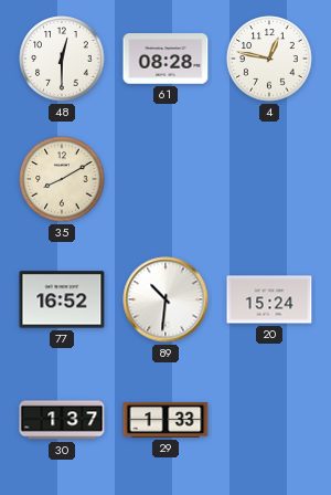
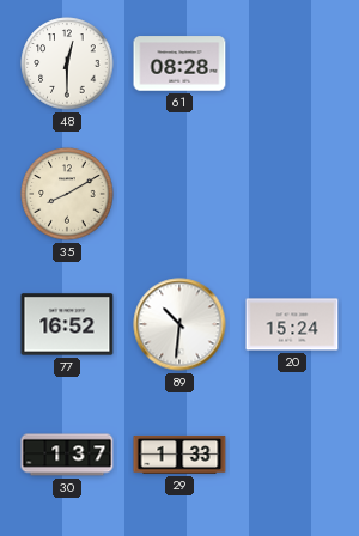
4: 12:47 -> none (269, 59)
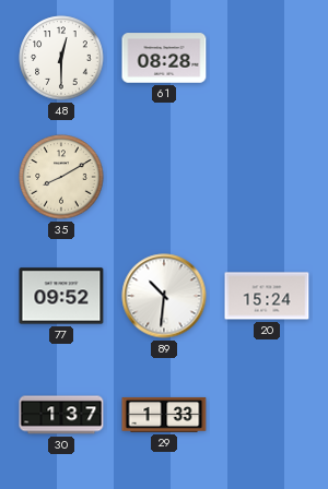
77: 16:52 -> 09:52 (61, 296)
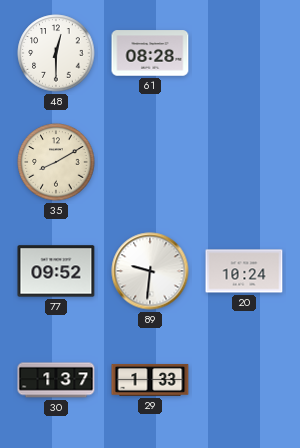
89: 10:31 -> 9:31 (150, 271)
20: 15:24 -> 10:24 (244, 271)
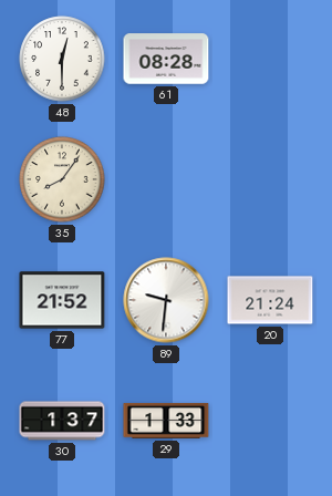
35: 8:10 -> 8:06 (62, 179)
77: 09:52 -> 21:52 (62, 300)
20: 10:24 -> 21:24 (270, 300)
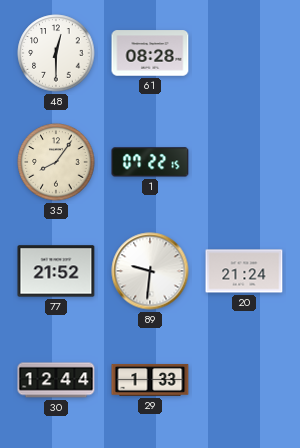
1: none -> 07:22 (150, 162)
30: 1:37 -> 12:44 (56, 380)
